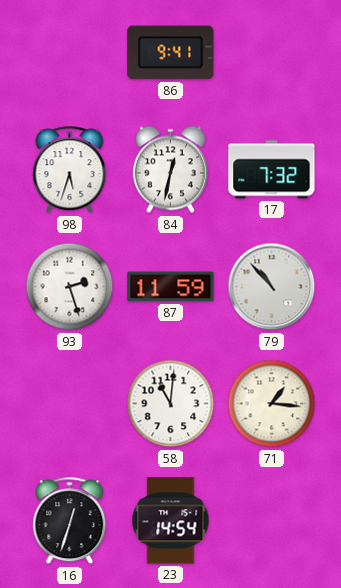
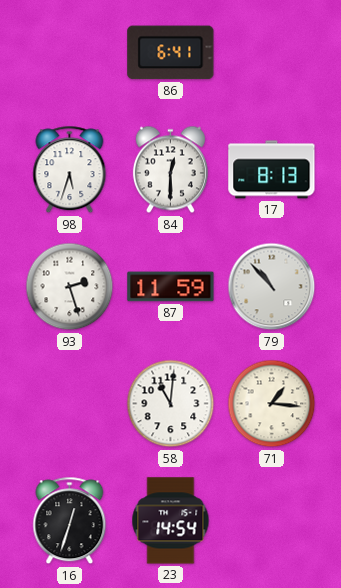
86: 9:41 -> 6:41 (171, 53)
84: 12:32 -> 12:30 (170, 170)
17: 7:32 -> 8:13 (272, 170)
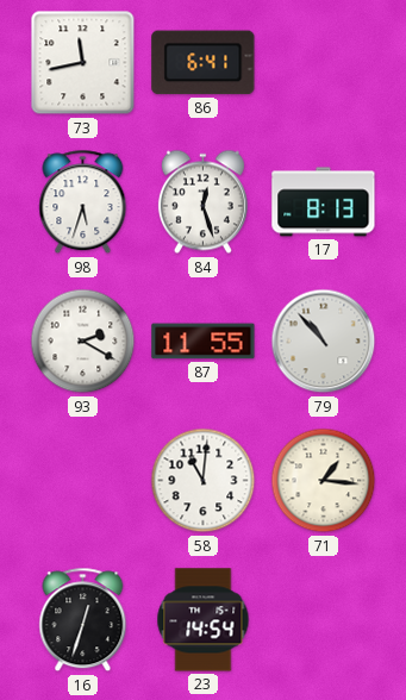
73: none -> 11:43 (83, 63)
84: 12:30 -> 12:27 (202, 202)
93: 2:27 -> 2:20 (83, 342)
87: 11:59 -> 11:55 (204, 342)
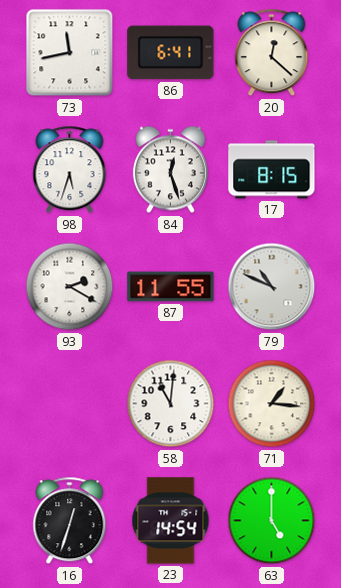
20: none -> 12:22 (272, 53)
17: 8:13 -> 8:15 (272, 170)
79: 10:53 -> 10:49 (272, 287)
63: none -> 5:00 (272, 521)
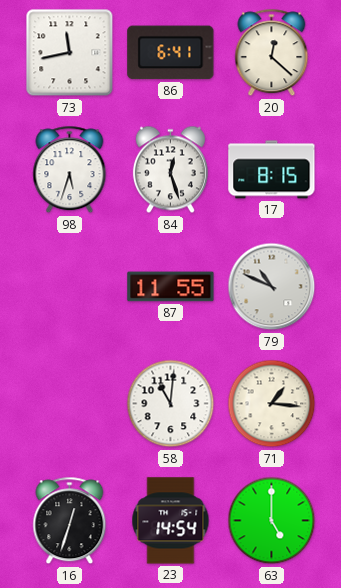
93: 2:20 -> none (70, 287)
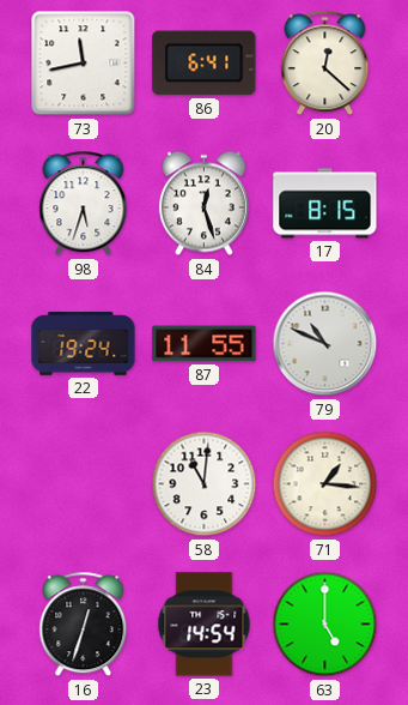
22: none -> 19:24 (84, 344)
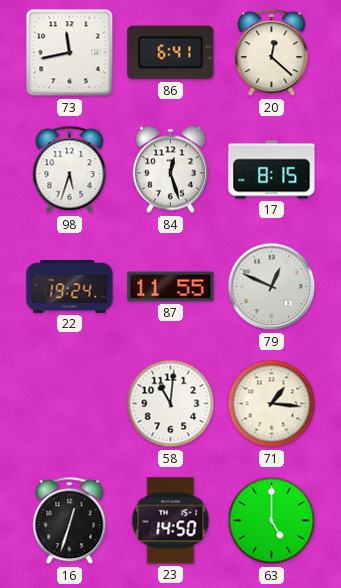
79: 10:49 -> 12:49 (272, 287)
23: 14:54 -> 14:50 (171, 521)
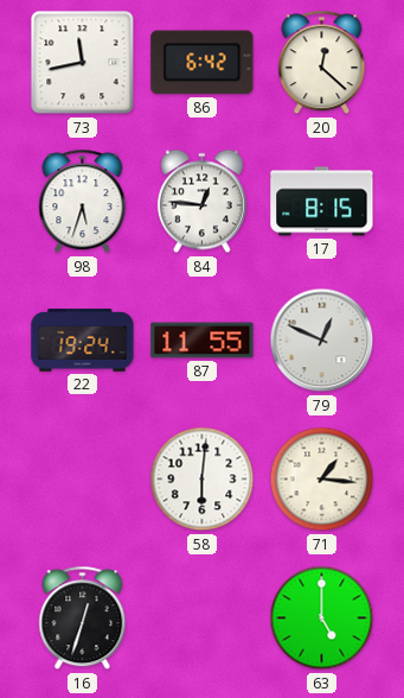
86: 6:41 -> 6:42 (203, 63)
84: 12:27 -> 12:46 (201, 202)
58: 11:01 -> 6:01 (203, 480)
23: 14:50 -> none (171, 521)
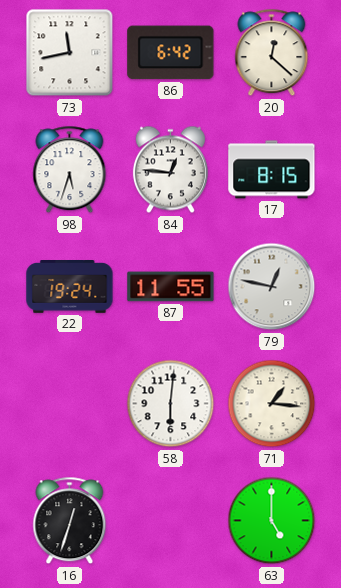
79: 12:49 -> 12:47 (272, 287)
